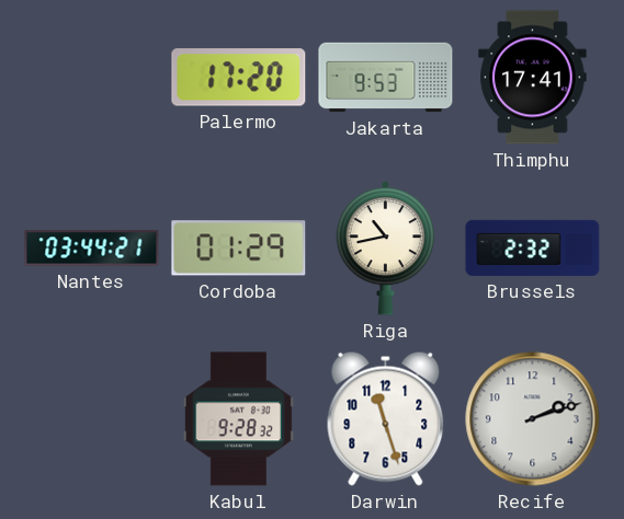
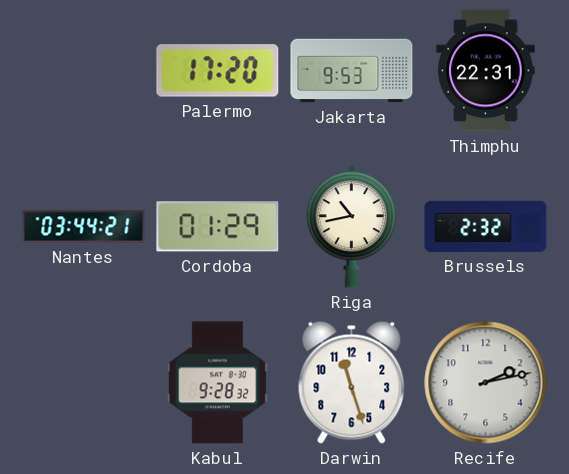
Thimphu: 17:41 -> 22:31 (486, 71)
Recife: 2:12 -> 2:13 (486, 383)
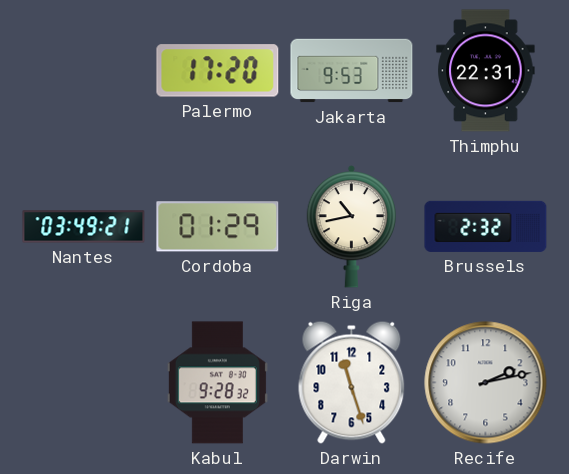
Nantes: 03:44 -> 03:49 (84, 227)
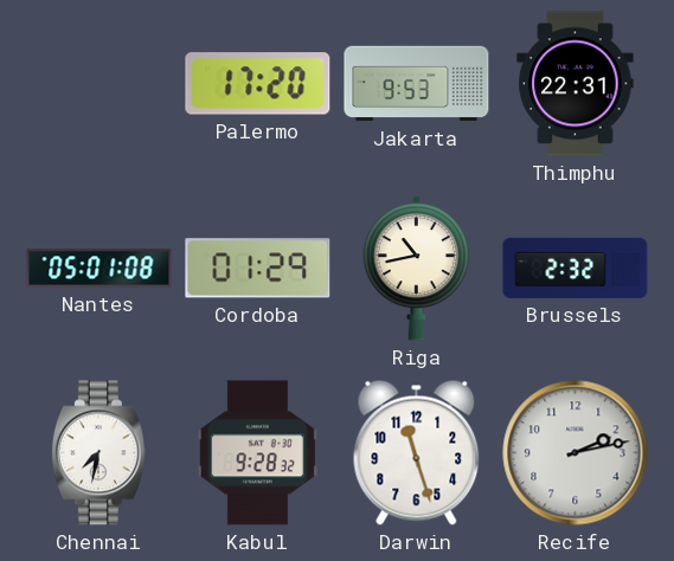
Nantes: 03:49 -> 05:01 (100, 269)
Chennai: none -> 7:32 (98, 453)
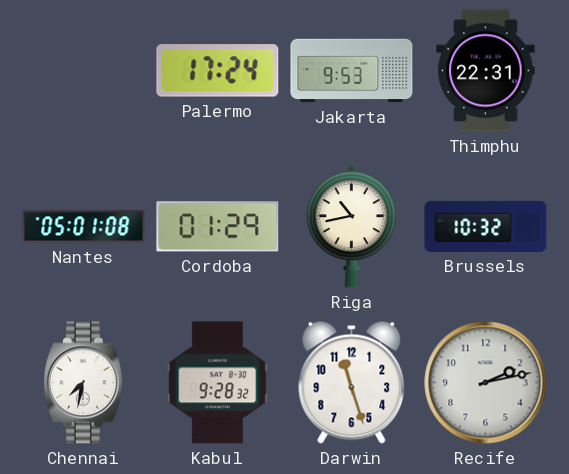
Palermo: 17:20 -> 17:24 (218, 71)
Brussels: 2:32 -> 10:32 (486, 226)
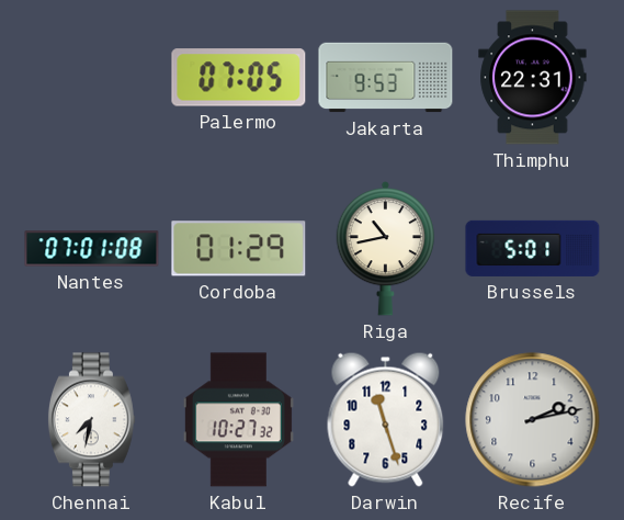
Palermo: 17:24 -> 07:05 (239, 78)
Nantes: 05:01 -> 07:01 (92, 249)
Brussels: 10:32 -> 5:01 (533, 248)
Kabul: 9:28 -> 10:27 (238, 420)
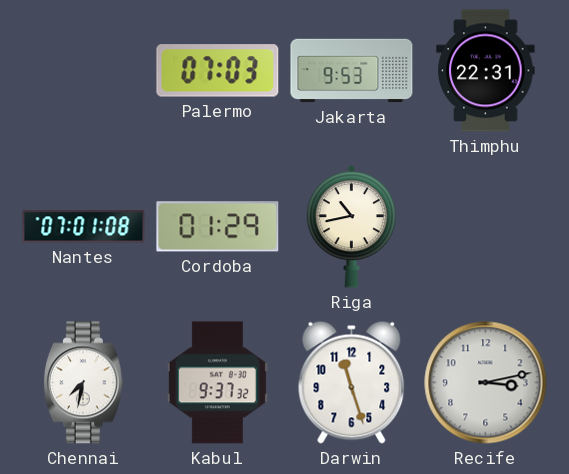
Palermo: 07:05 -> 07:03 (218, 71)
Brussels: 5:01 -> none (533, 248)
Kabul: 10:27 -> 9:37 (217, 383)
Recife: 2:13 -> 3:13 (486, 383)
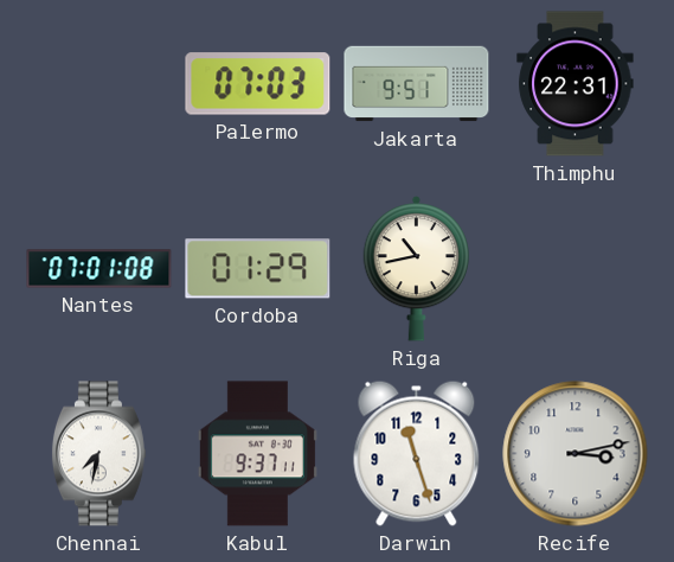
Jakarta: 9:53 -> 9:51 (417, 84)
Kabul: 9:37:32 -> 9:37:11 (257, 454)
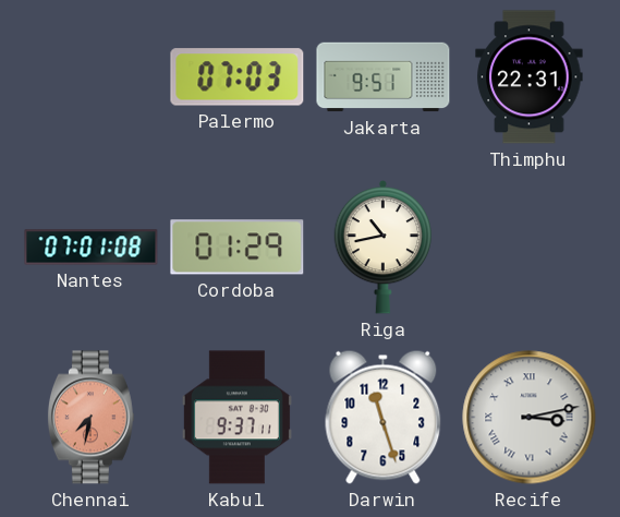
Chennai dial: white -> salmon (90, 418)
Recife numerals: Arabic -> Roman (530, 418)
